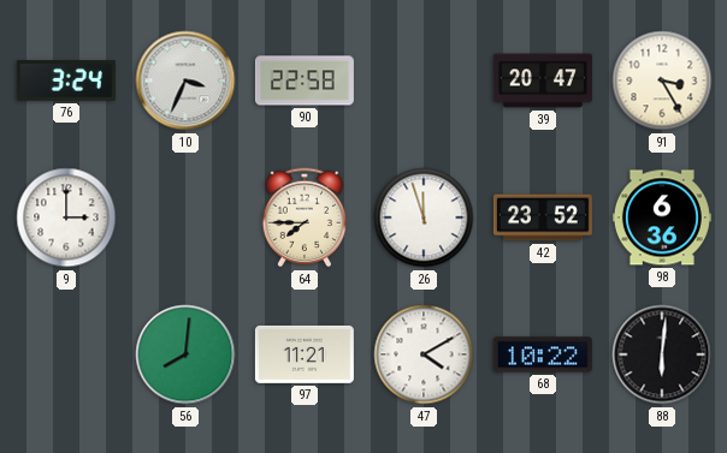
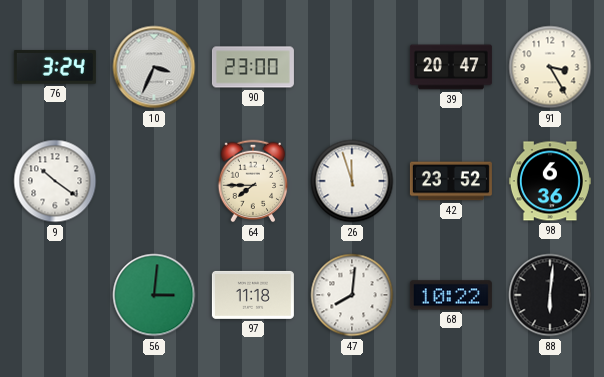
90: 22:58 -> 23:00 (253, 67)
9: 3:00 -> 10:21 (55, 181)
56: 8:01 -> 3:01 (154, 295)
97: 11:21 -> 11:18 (253, 295)
47: 4:10 -> 8:01 (352, 295)
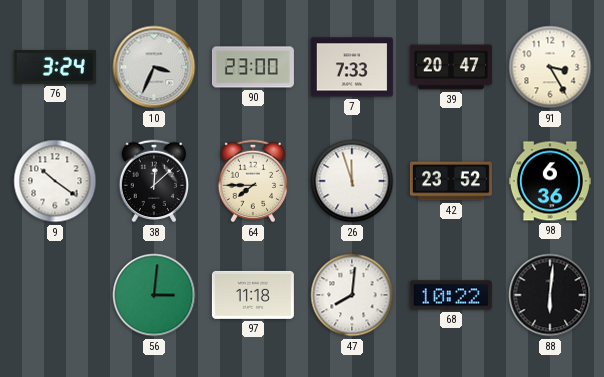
7: none -> 7:33 (352, 67)
38: none -> 12:08 (154, 181)
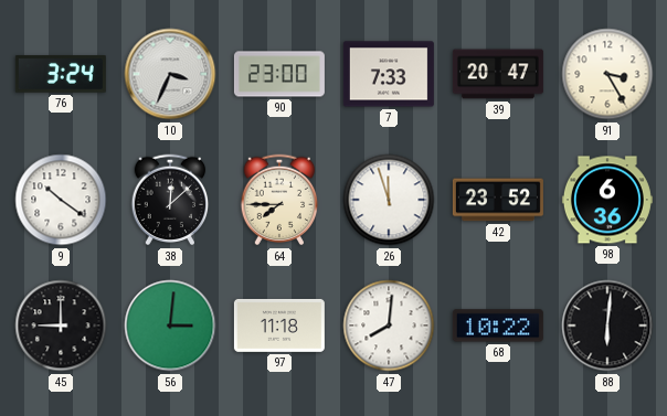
45: none -> 9:00 (61, 326)
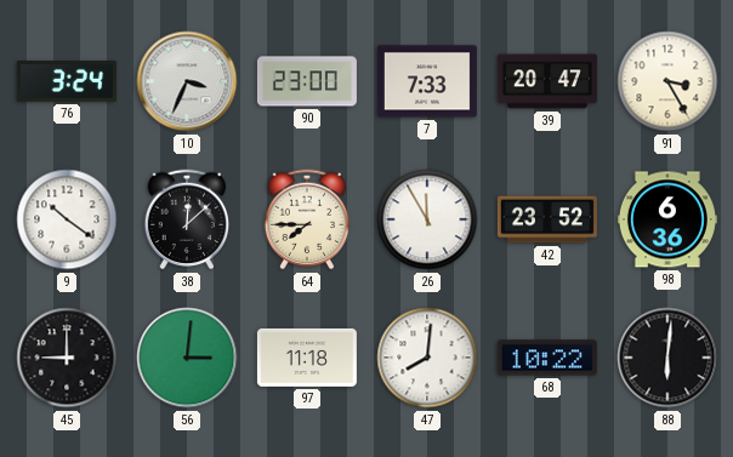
26: 11:57 -> 11:55 (427, 219)
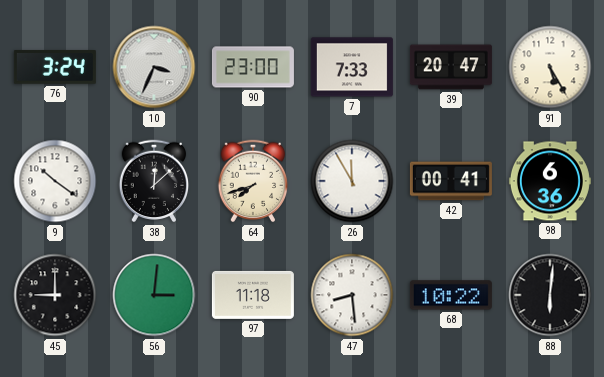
91: 3:25 -> 5:25 (550, 67)
64: 7:45 -> 7:42 (253, 181)
42: 23:52 -> 00:41 (451, 181)
47: 8:01 -> 8:29 (352, 295)
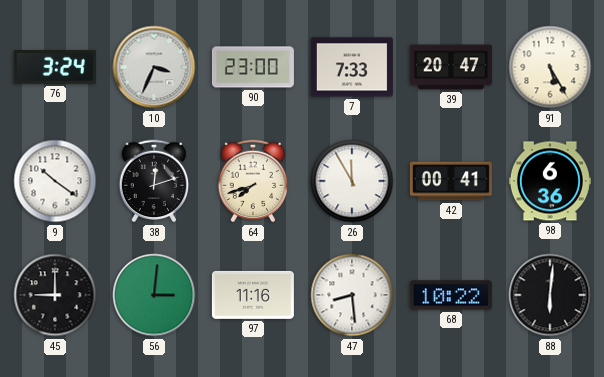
38: 12:08 -> 12:12 (154, 181)
97: 11:18 -> 11:16 (253, 295)
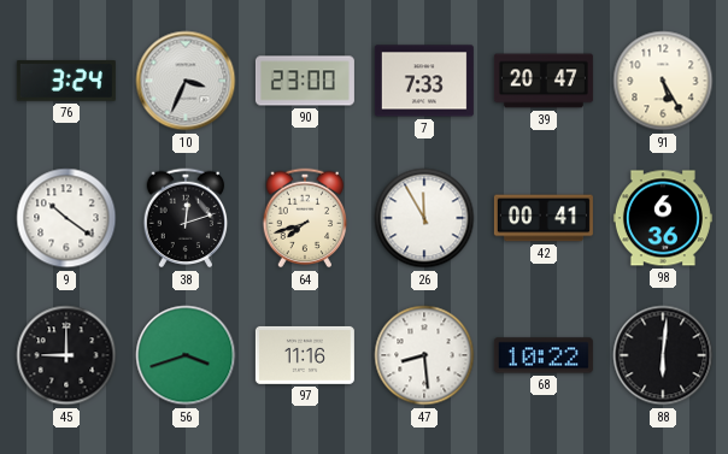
56: 3:01 -> 3:42 (186, 355)
